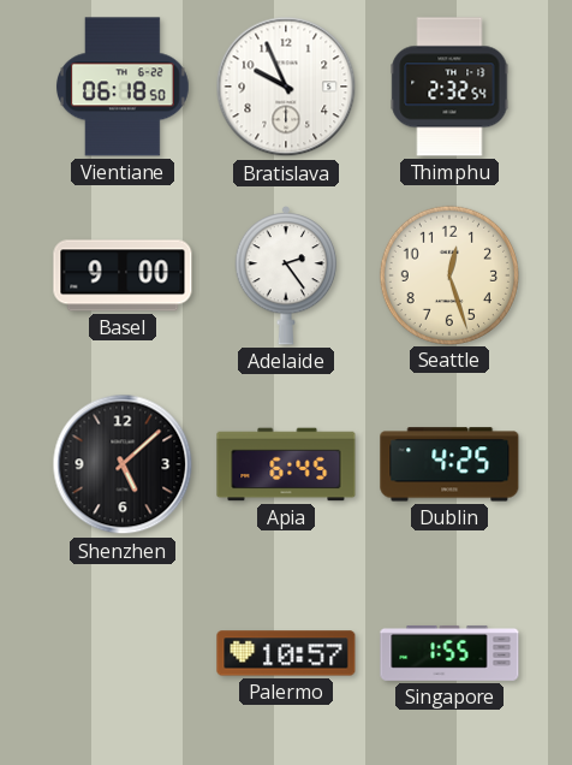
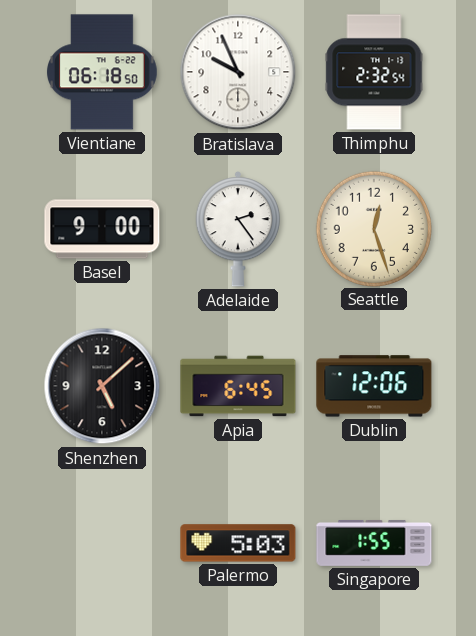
Dublin: 4:25 -> 12:06 (374, 386)
Palermo: 10:57 -> 5:03 (238, 543)
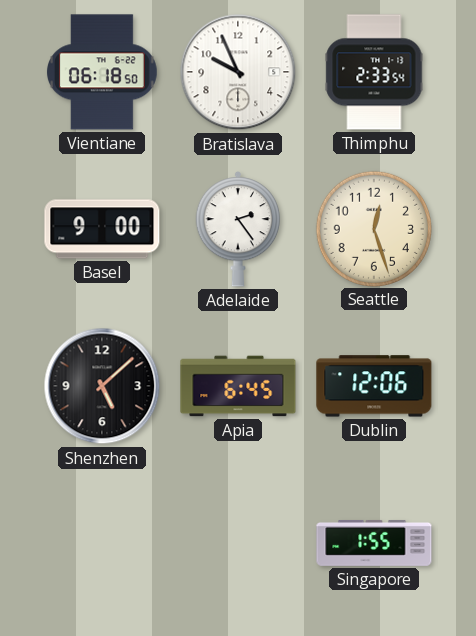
Thimphu: 2:32 -> 2:33 (374, 72)
Palermo: 5:03 -> none (238, 543)
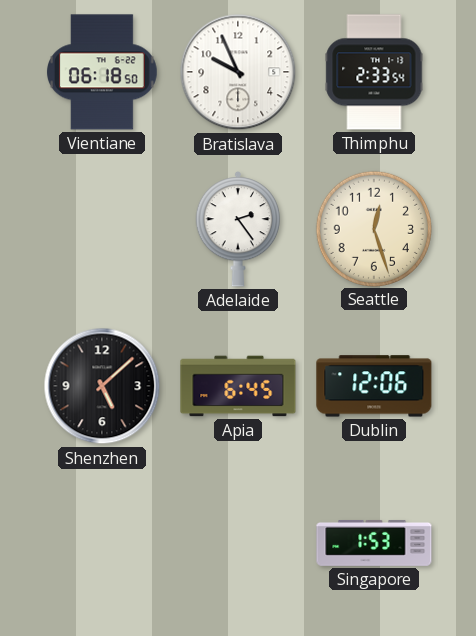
Basel: 9:00 -> none (102, 229)
Singapore: 1:55 -> 1:53 (374, 543)
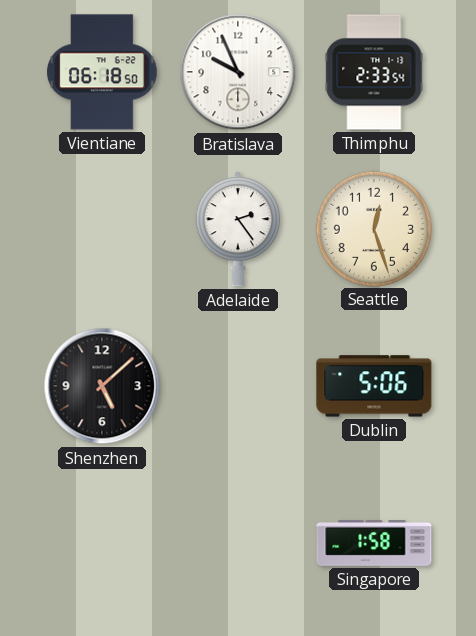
Apia: 6:45 -> none (238, 386)
Dublin: 12:06 -> 5:06 (374, 386)
Singapore: 1:53 -> 1:58 (374, 543)
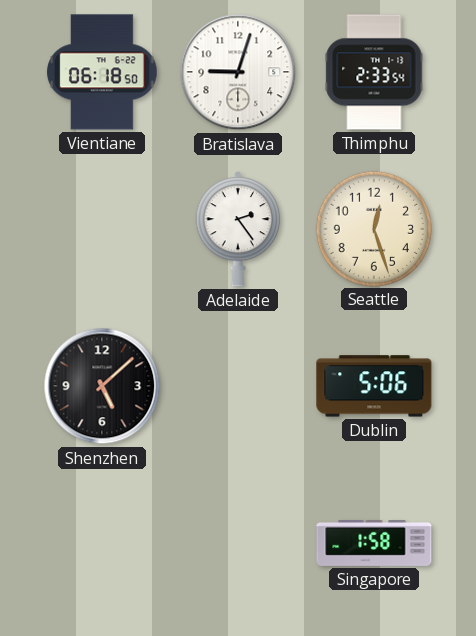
Bratislava: 9:56 -> 9:03 (238, 72)
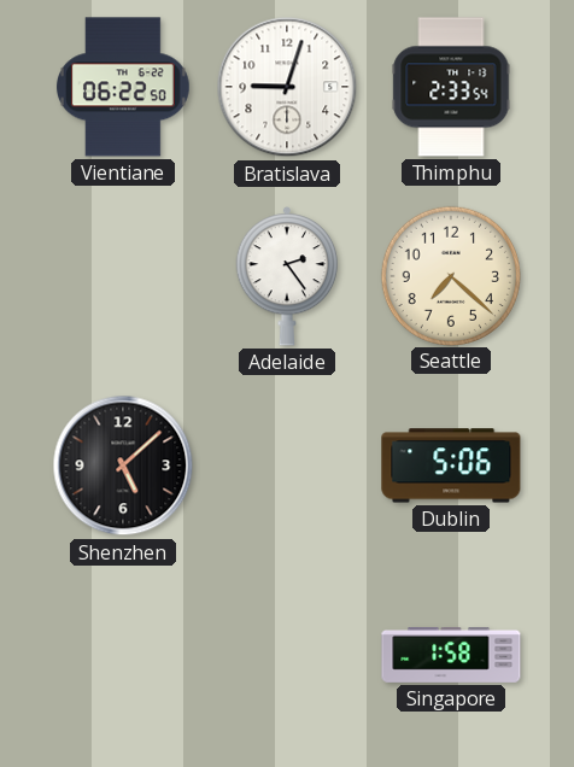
Vientiane: 06:18 -> 06:22 (123, 87)
Seattle: 12:27 -> 7:22 (450, 275)
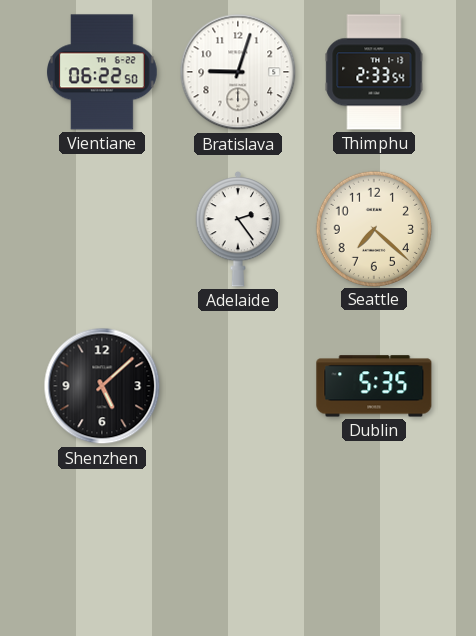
Dublin: 5:06 -> 5:35 (374, 386)
Singapore: 1:58 -> none (451, 655)
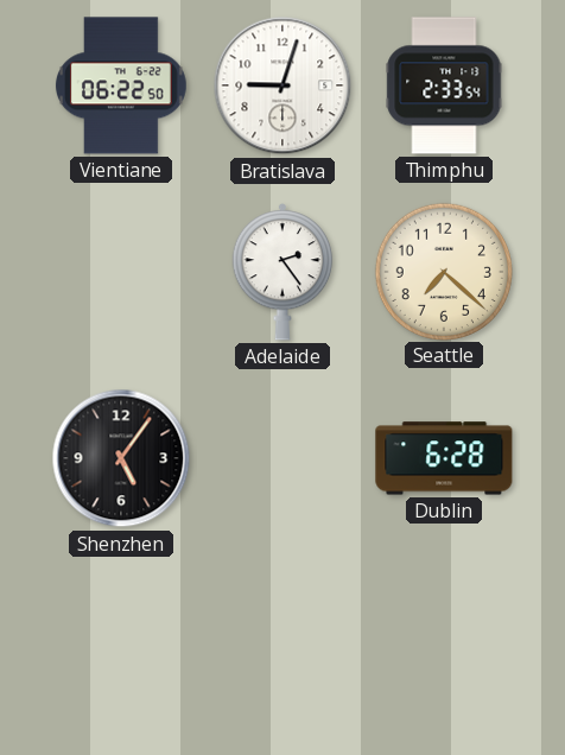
Shenzhen: 5:08 -> 5:06 (121, 458)
Dublin: 5:35 -> 6:28 (444, 458)
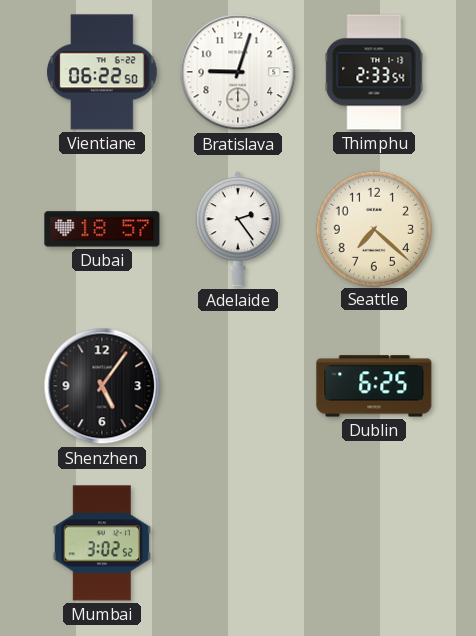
Dubai: none -> 18:57 (102, 229)
Dublin: 6:28 -> 6:25 (374, 386)
Mumbai: none -> 3:02 (101, 543)
